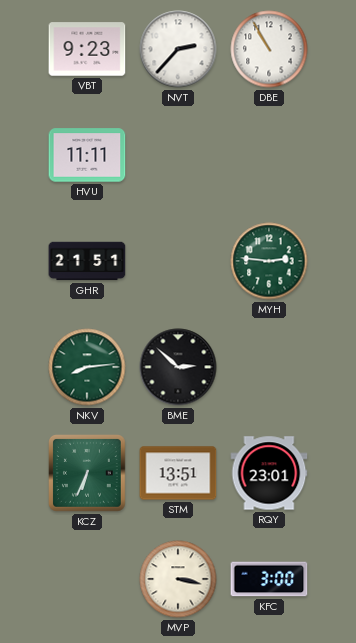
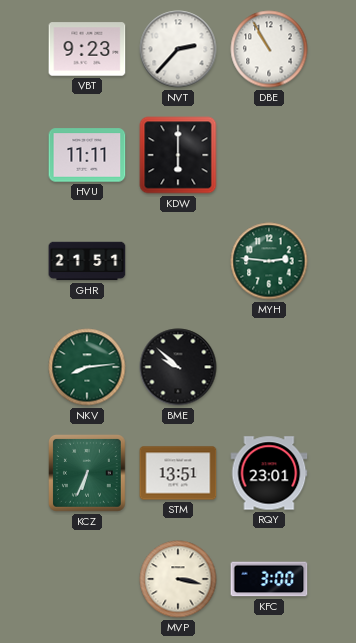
KDW: none -> 6:00 (178, 155)
BME: 2:52 -> 9:52 (178, 367)
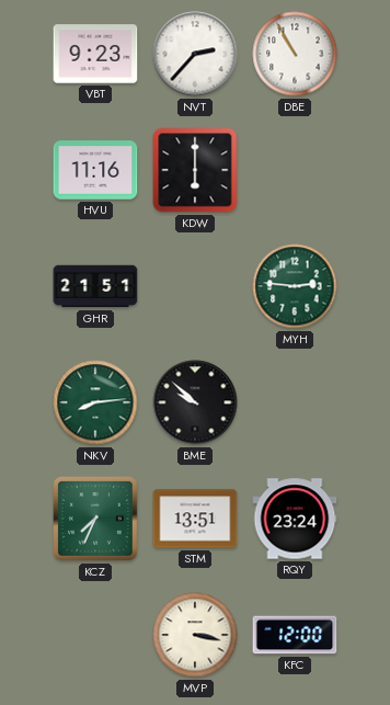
HVU: 11:11 -> 11:16 (95, 170)
KCZ: 6:34 -> 7:34 (96, 520)
RQY: 23:01 -> 23:24 (295, 519)
KFC: 3:00 -> 12:00 (295, 635)
